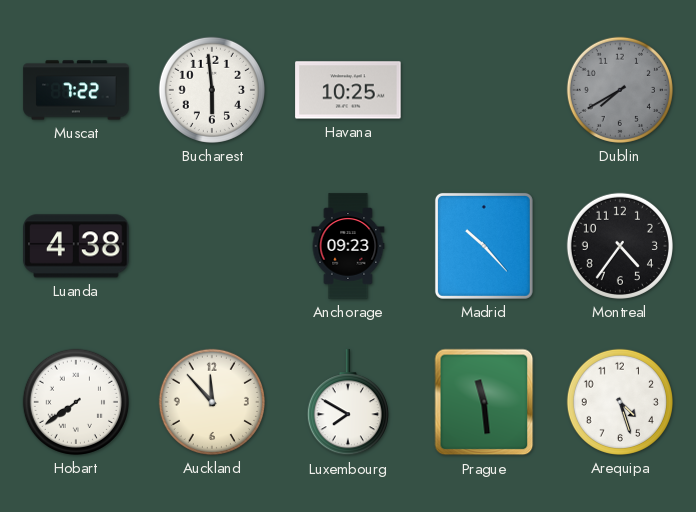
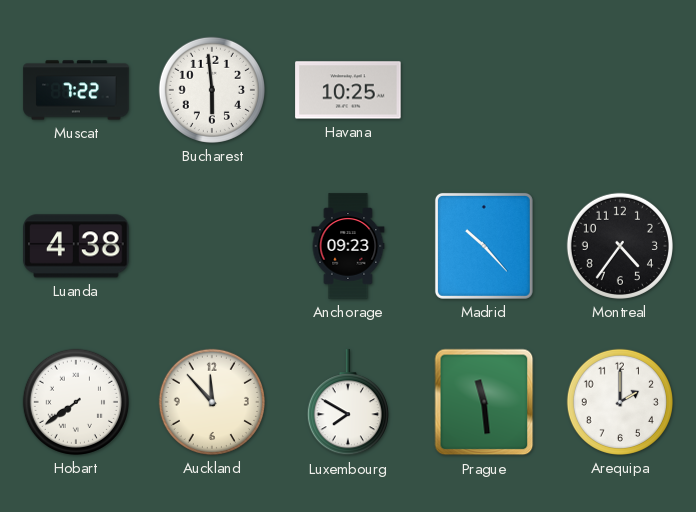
Dublin: 7:40 -> none (620, 90)
Arequipa: 4:27 -> 2:00 (620, 402)
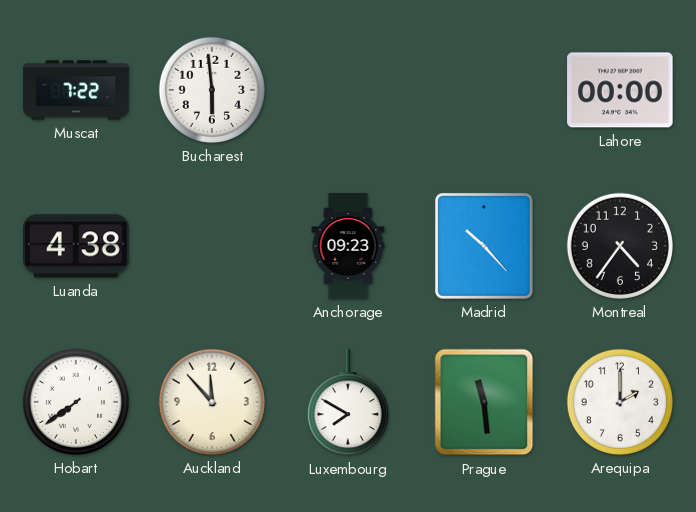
Havana: 10:25 -> none (348, 90)
Lahore: none -> 00:00 (620, 90)
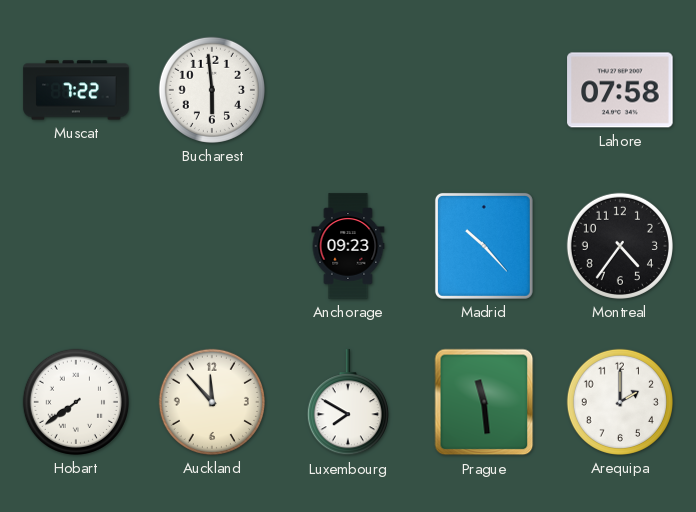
Lahore: 00:00 -> 07:58 (620, 90)
Luanda: 4:38 -> none (76, 246)
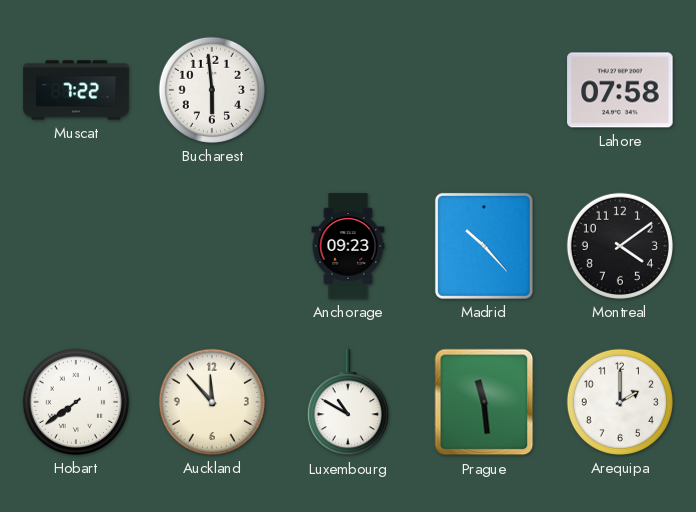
Montreal: 4:36 -> 4:09 (620, 246)
Luxembourg: 7:50 -> 10:50 (348, 403)
